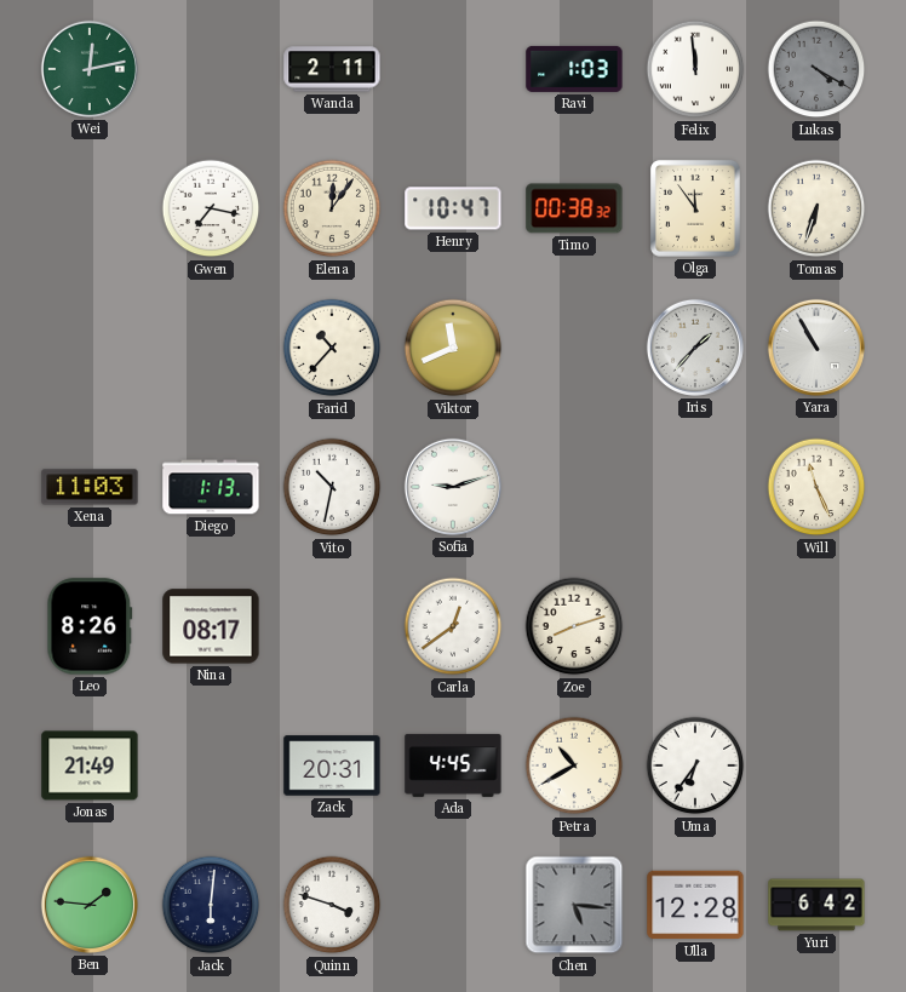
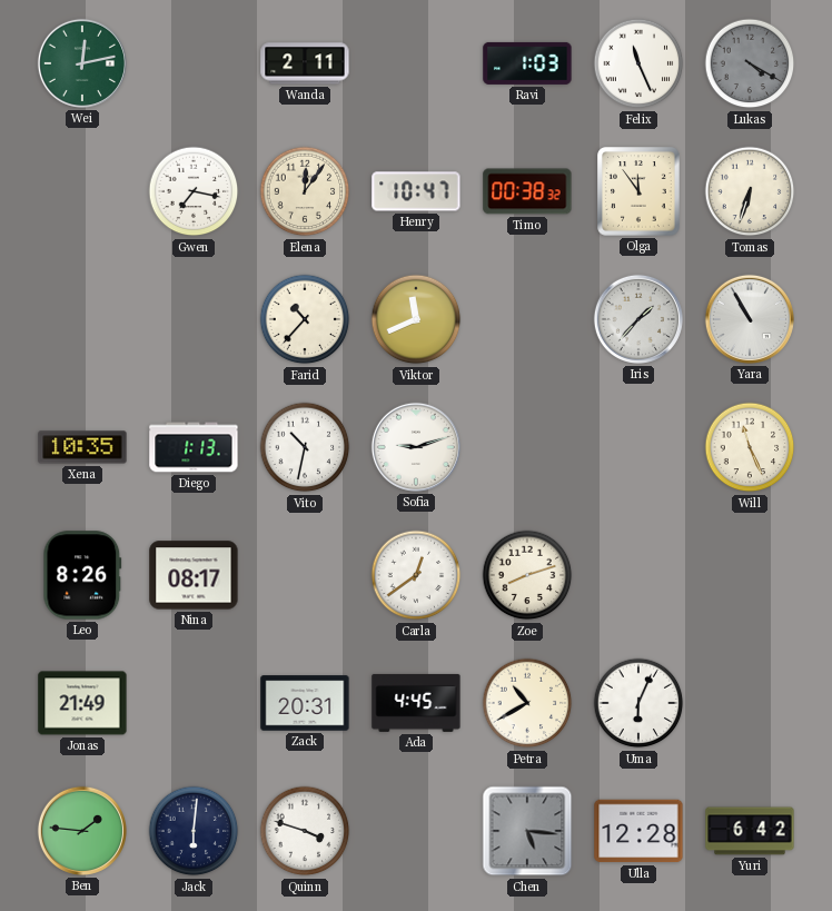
Felix: 11:59 -> 11:26 (638, 63)
Xena: 11:03 -> 10:35 (82, 447)
Uma: 6:36 -> 6:04 (638, 703)
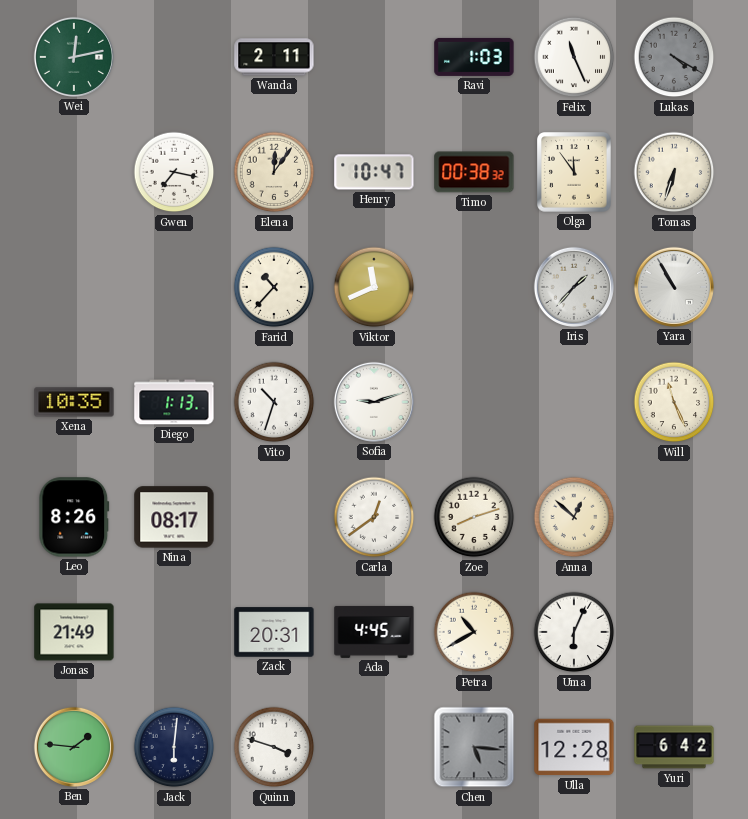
Vito: 10:32 -> 10:33 (274, 402)
Anna: none -> 12:52 (574, 517)
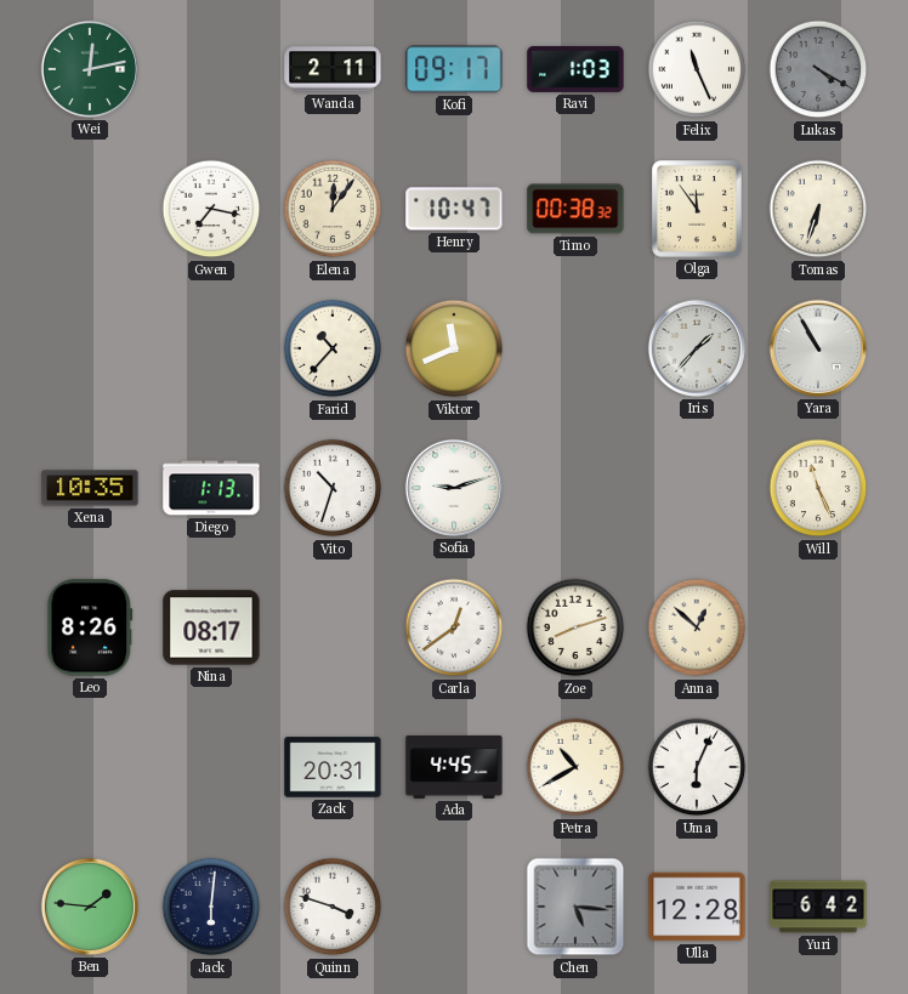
Kofi: none -> 09:17 (454, 69)
Jonas: 21:49 -> none (74, 632)
